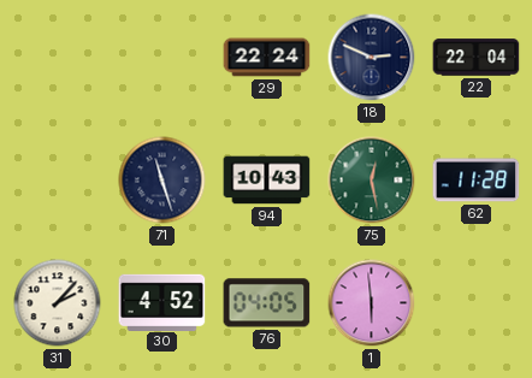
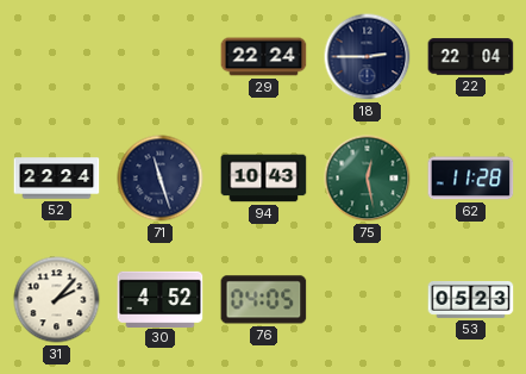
18: 2:49 -> 2:45 (368, 57)
52: none -> 22:24 (57, 179)
1: 5:59 -> none (372, 303)
53: none -> 05:23 (471, 300)
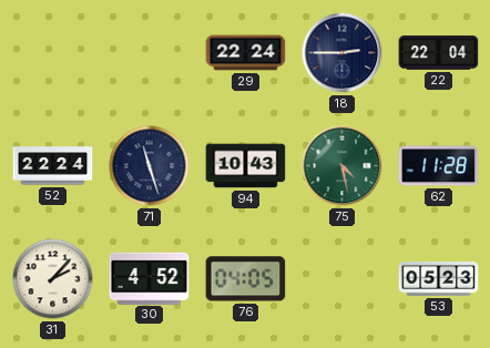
75: 12:28 -> 4:28 (343, 166)
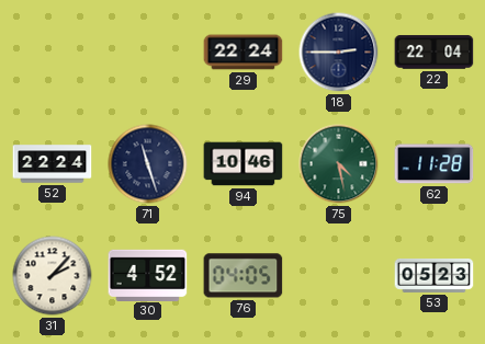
94: 10:43 -> 10:46 (244, 164)
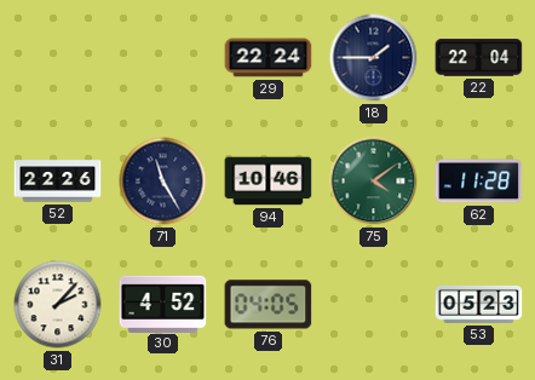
18: 2:45 -> 1:45 (374, 58)
52: 22:24 -> 22:26 (58, 182)
71: 11:27 -> 11:25 (163, 182)
75: 4:28 -> 4:09 (374, 182)
